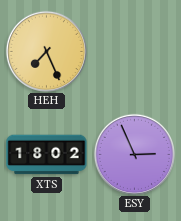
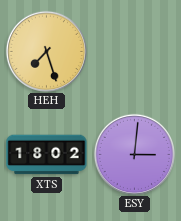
HEH: 7:26 -> 7:27 (46, 51)
ESY: 2:56 -> 3:01 (134, 154)
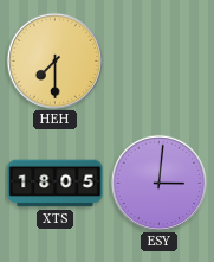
HEH: 7:27 -> 7:30 (54, 60)
XTS: 18:02 -> 18:05 (56, 184)
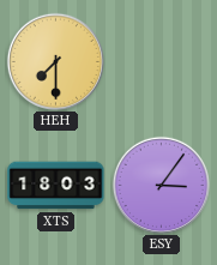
XTS: 18:05 -> 18:03 (56, 186)
ESY: 3:01 -> 3:06 (161, 185)
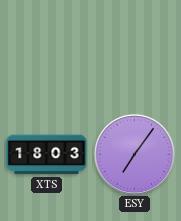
HEH: 7:30 -> none (55, 61)
ESY: 3:06 -> 7:06 (134, 154)
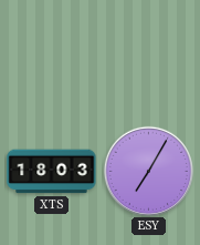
ESY: 7:06 -> 7:05 (148, 171)
